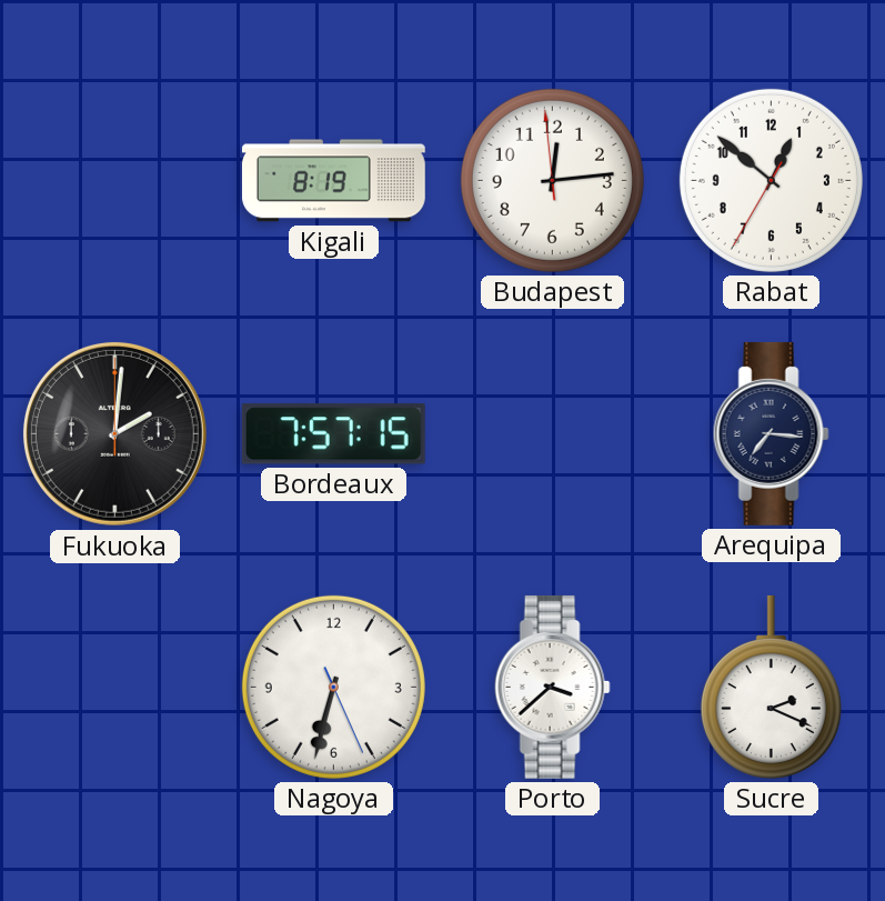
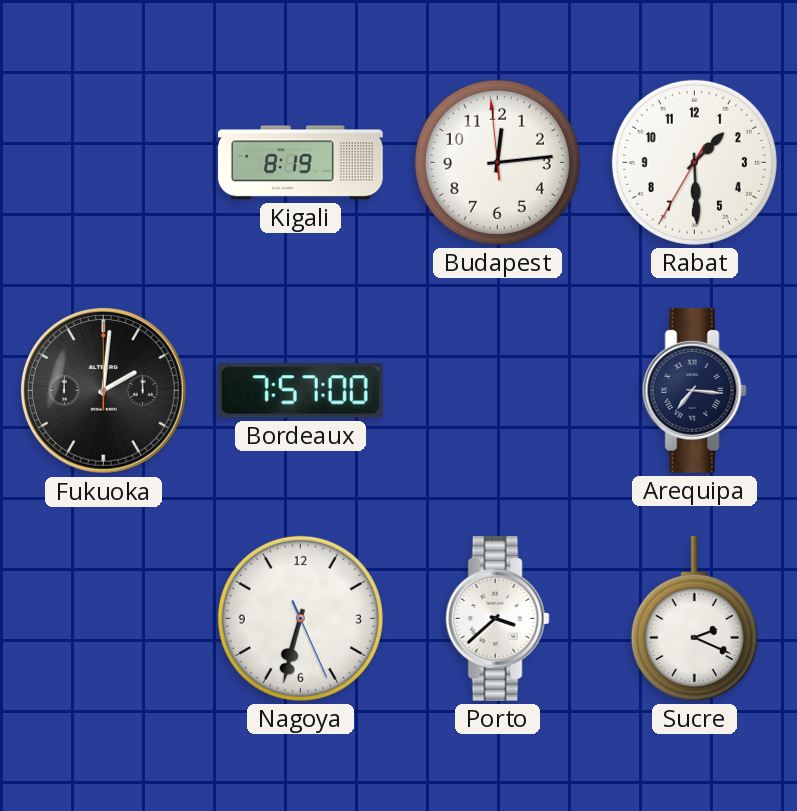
Rabat: 12:51 -> 1:29 (694, 162)
Bordeaux: 7:57:15 -> 7:57:00 (300, 391)
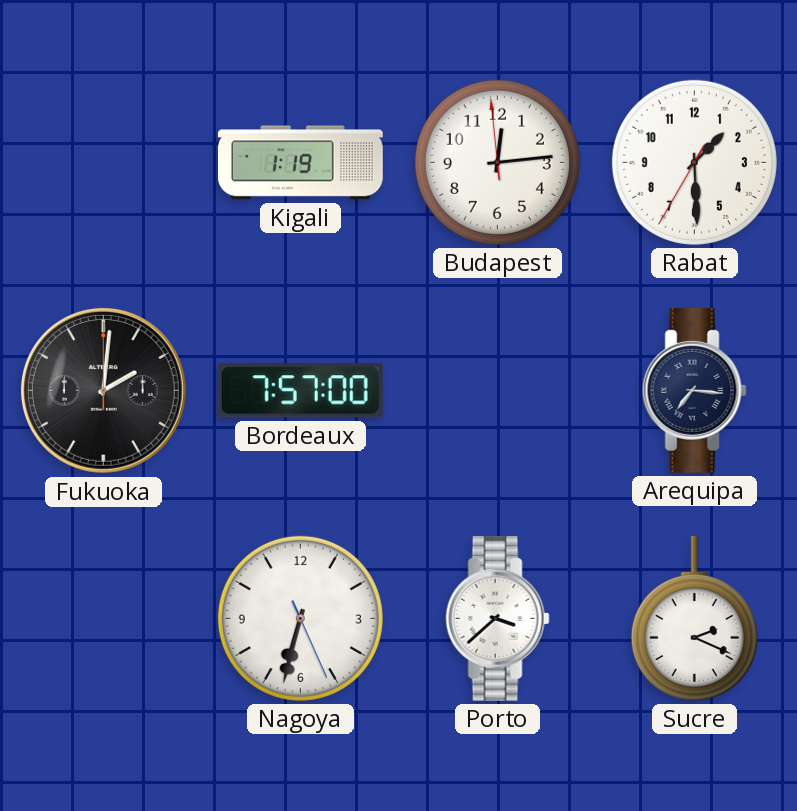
Kigali: 8:19 -> 1:19 (300, 163)
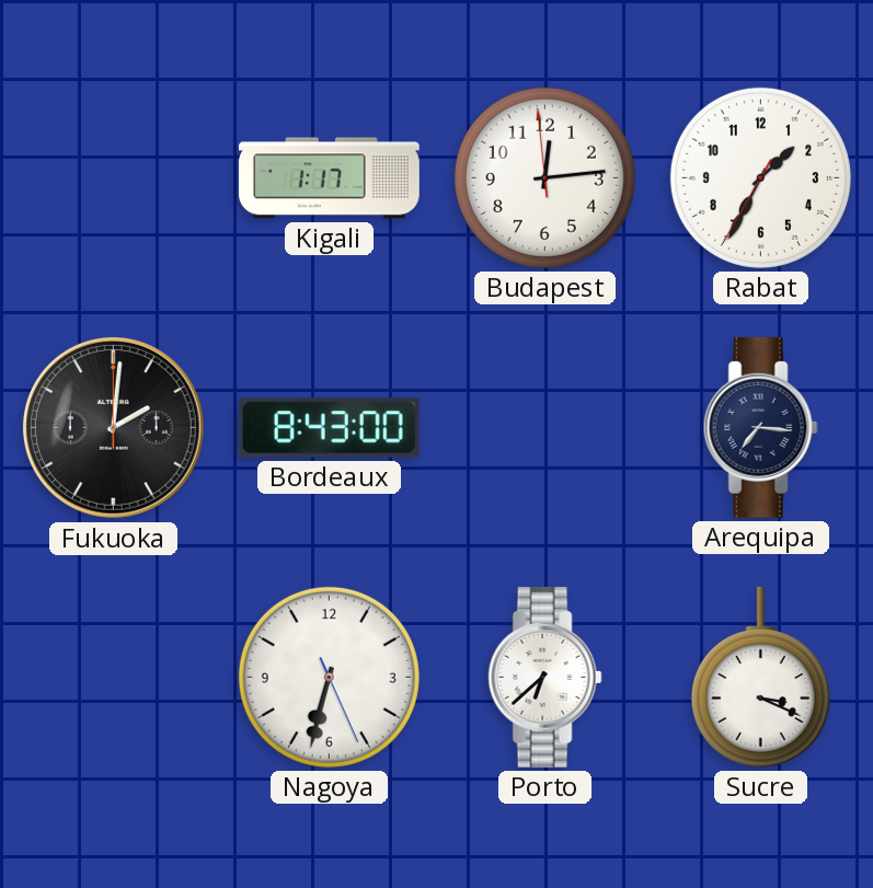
Kigali: 1:19 -> 1:17 (329, 178)
Rabat: 1:29 -> 1:34 (760, 177)
Bordeaux: 7:57 -> 8:43 (329, 428)
Porto: 3:38 -> 6:38 (544, 677)
Sucre: 2:19 -> 3:19 (760, 677)
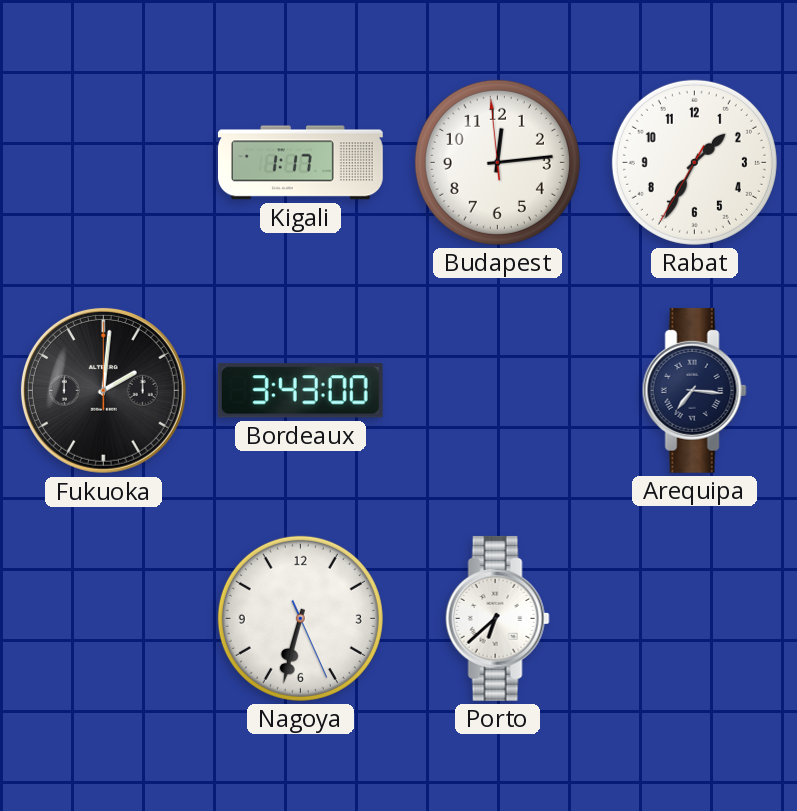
Bordeaux: 8:43 -> 3:43 (300, 391)
Sucre: 3:19 -> none (760, 677)
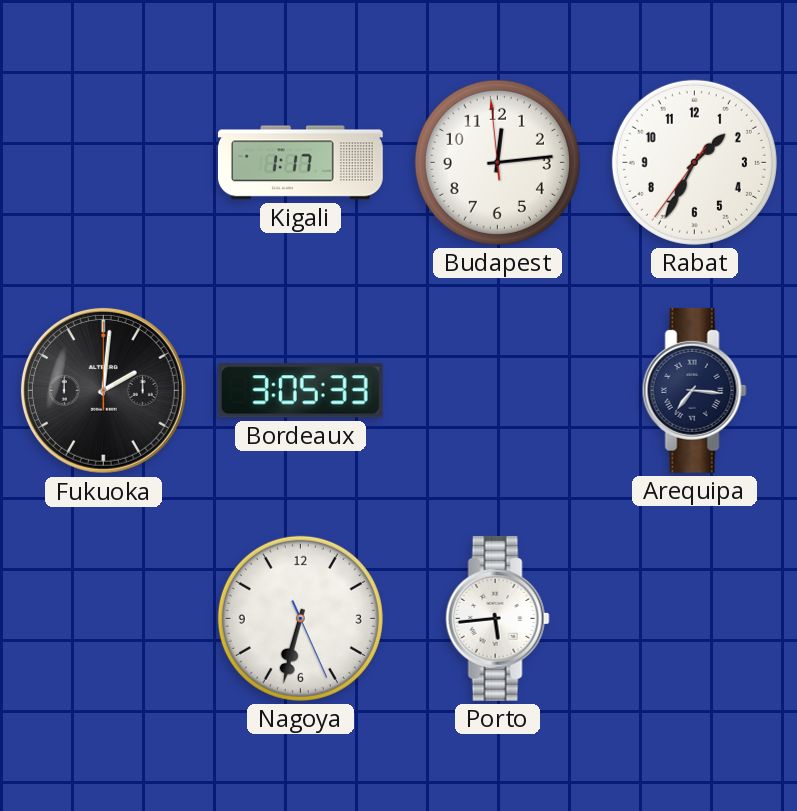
Rabat: 1:34:35 -> 1:34:36 (694, 162)
Bordeaux: 3:43 -> 3:05 (300, 391)
Porto: 6:38 -> 5:44 (497, 618)
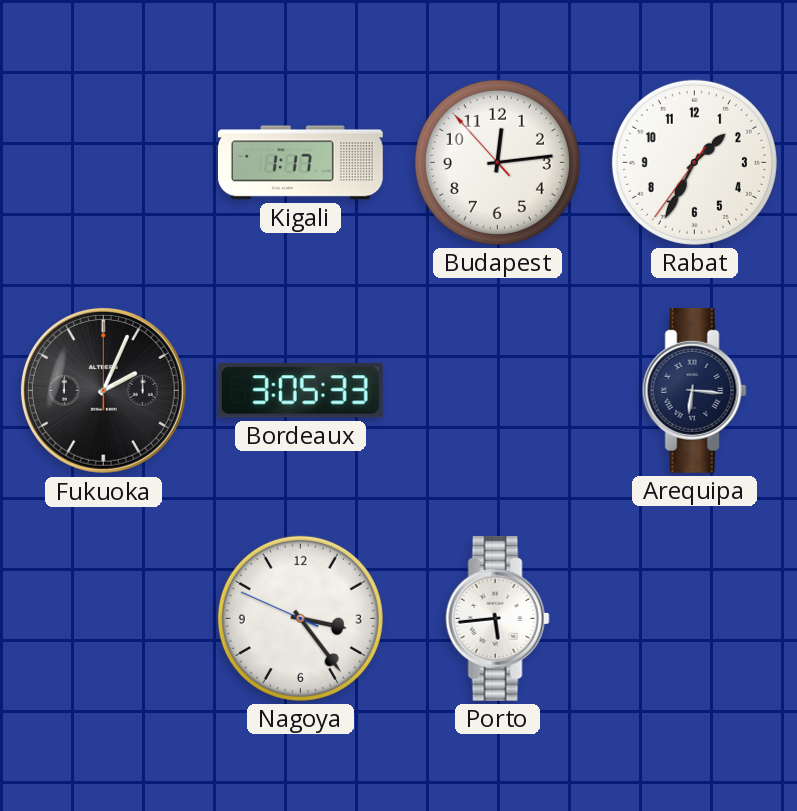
Budapest: 12:13:59 -> 12:13:53 (497, 162)
Fukuoka: 2:01 -> 2:04 (103, 390)
Arequipa: 7:16 -> 6:16 (694, 390)
Nagoya: 6:32 -> 3:23 (300, 618)
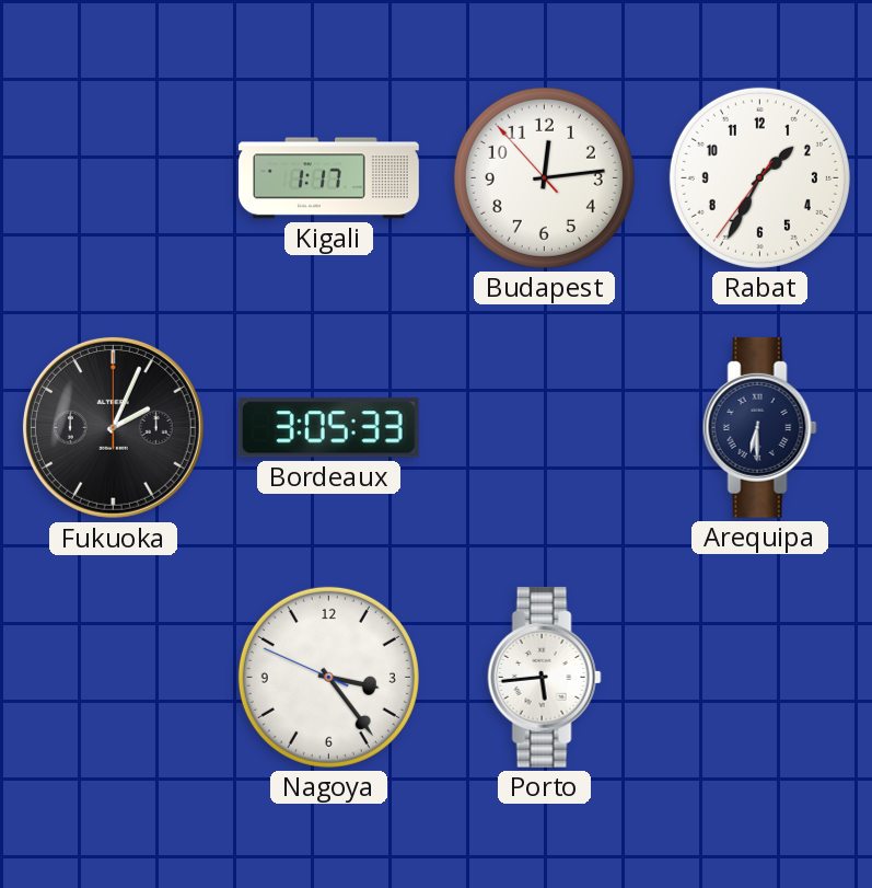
Arequipa: 6:16 -> 6:30 (759, 427)
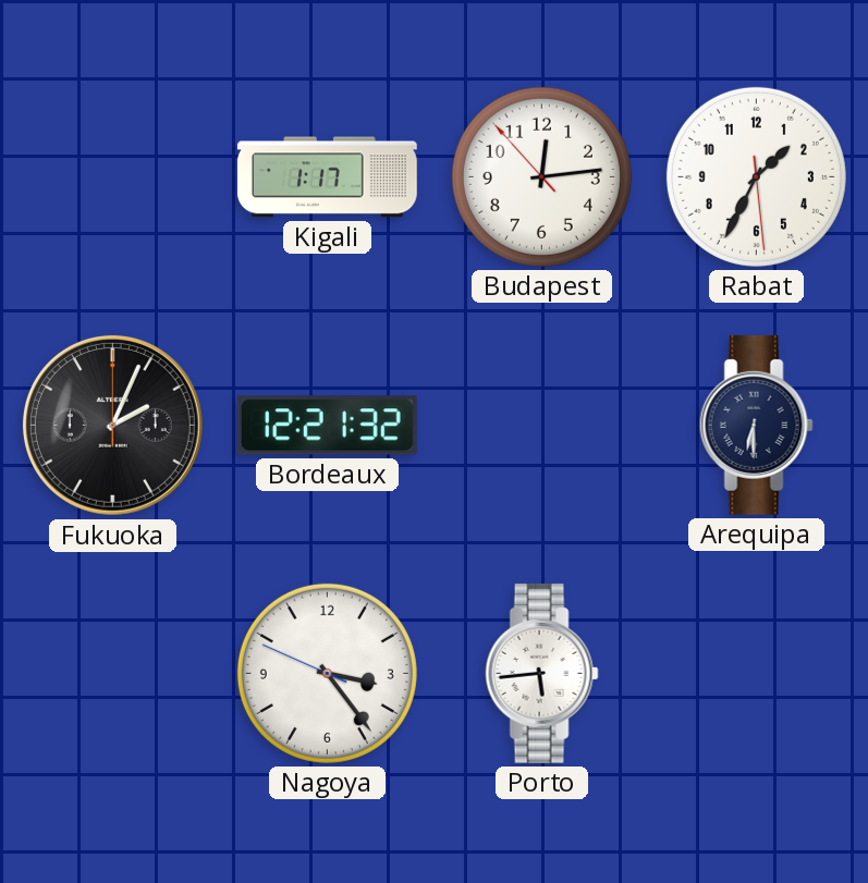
Rabat: 1:34:36 -> 1:34:29 (756, 176)
Bordeaux: 3:05 -> 12:21 (327, 426)
